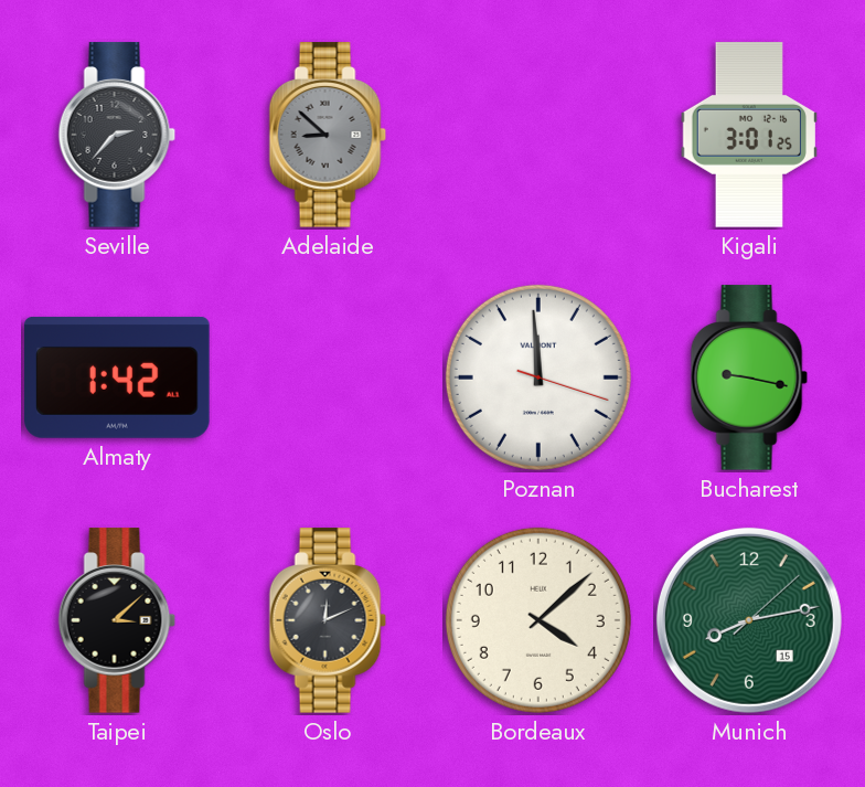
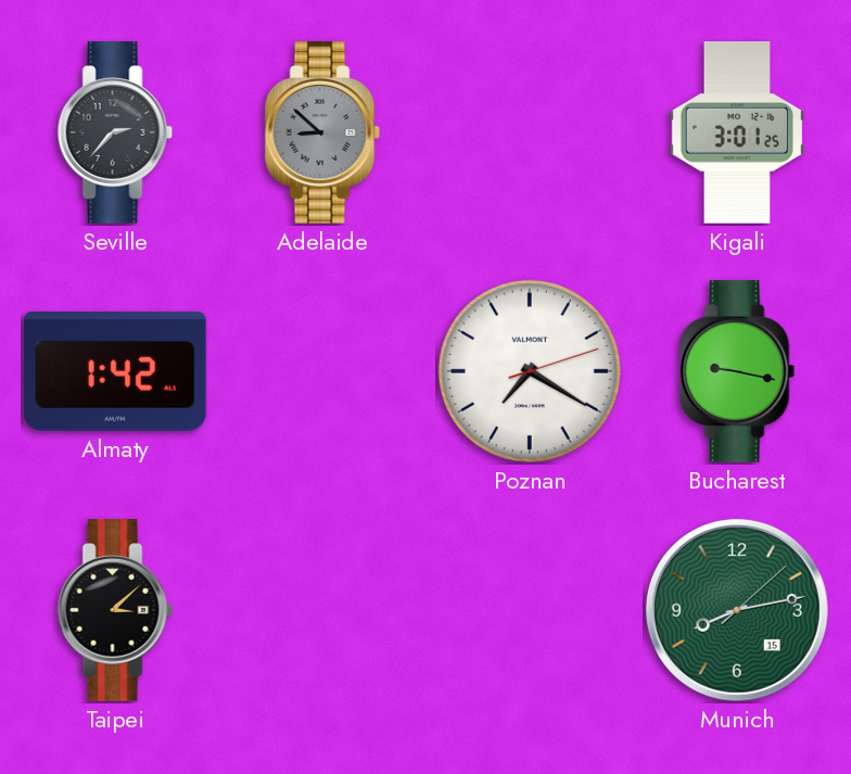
Poznan: 11:59 -> 7:20 (530, 371)
Oslo: 12:11 -> none (328, 620)
Bordeaux: 4:08 -> none (538, 620)
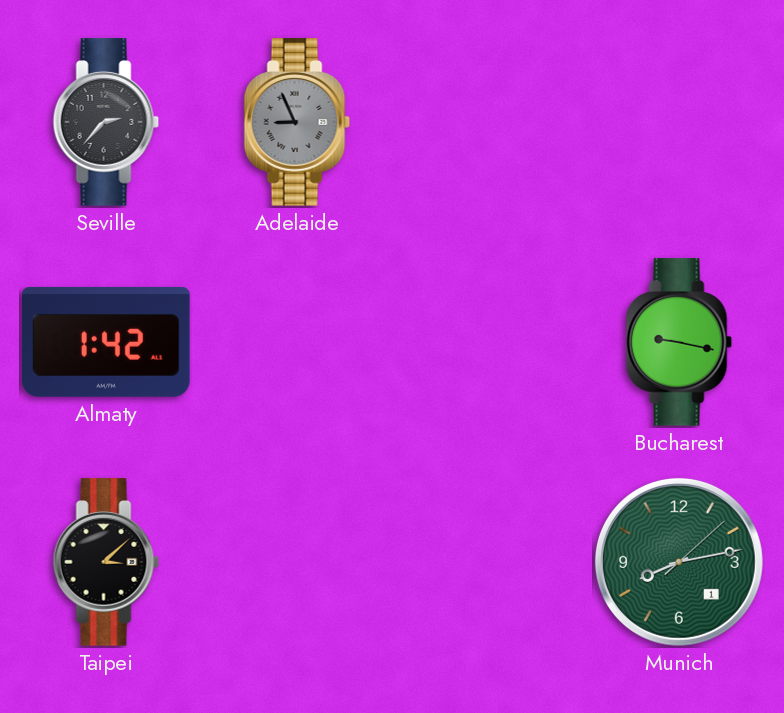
Adelaide: 8:52 -> 8:56 (297, 122)
Kigali: 3:01 -> none (736, 132)
Poznan: 7:20 -> none (530, 371)
Munich date: 15 -> 1 (679, 562)
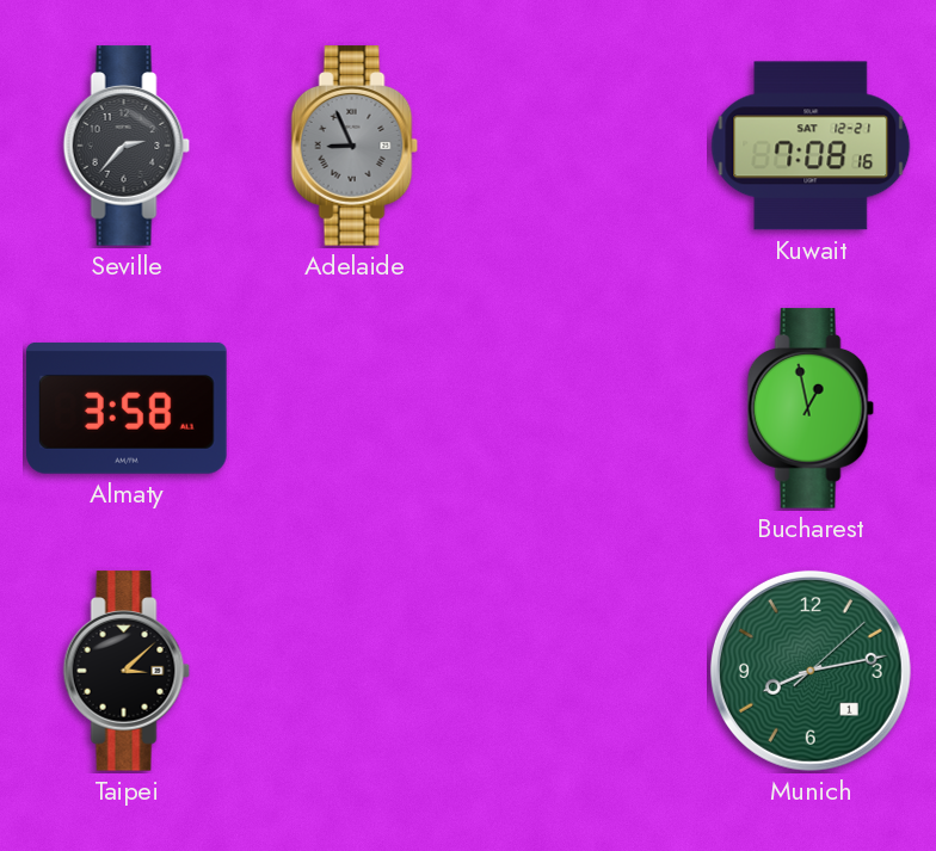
Kuwait: none -> 7:08 (811, 146)
Almaty: 1:42 -> 3:58 (127, 408)
Bucharest: 9:17 -> 12:58 (811, 408)
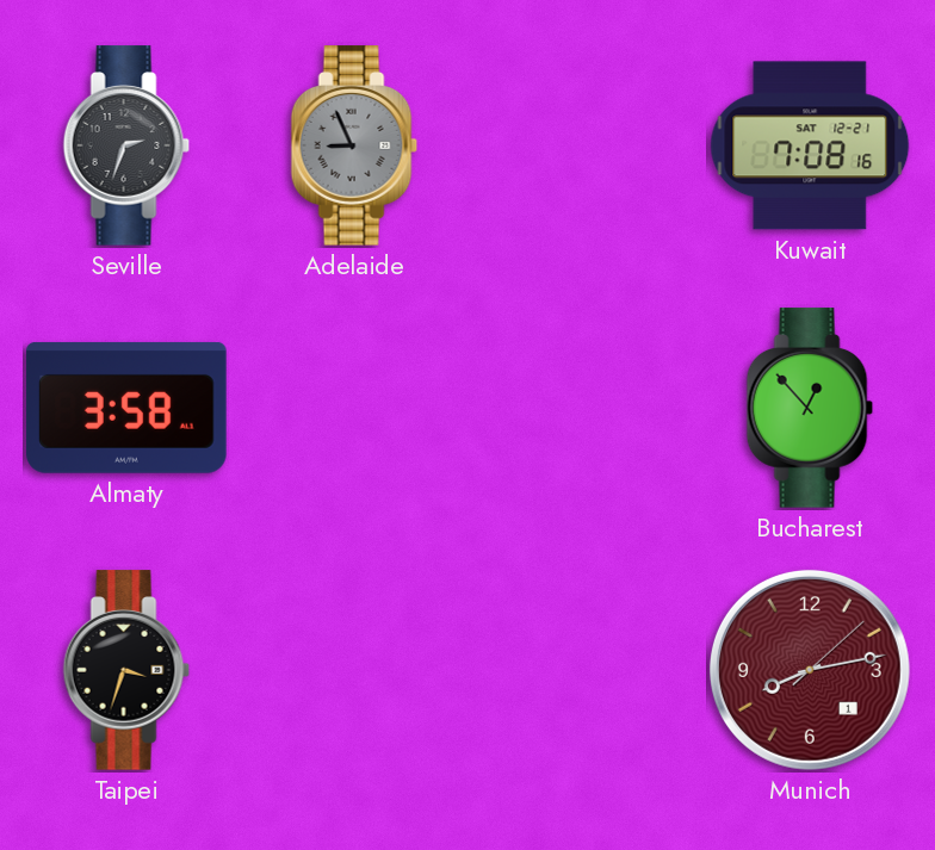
Seville: 2:37 -> 2:33 (126, 145)
Bucharest: 12:58 -> 12:53 (810, 408)
Taipei: 3:08 -> 3:33 (126, 670)
Munich dial: green -> burgundy (810, 670)
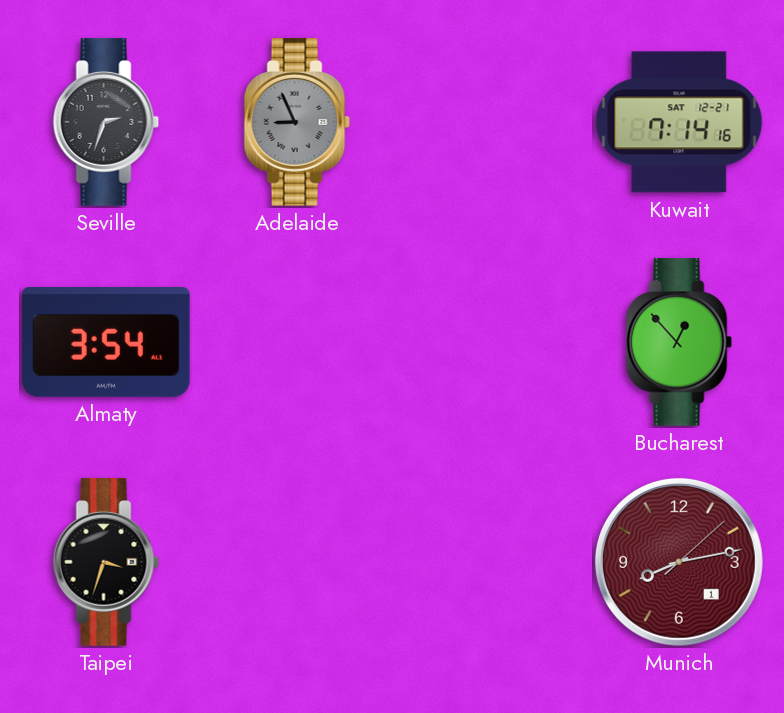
Kuwait: 7:08 -> 7:14 (679, 122)
Almaty: 3:58 -> 3:54 (106, 342)
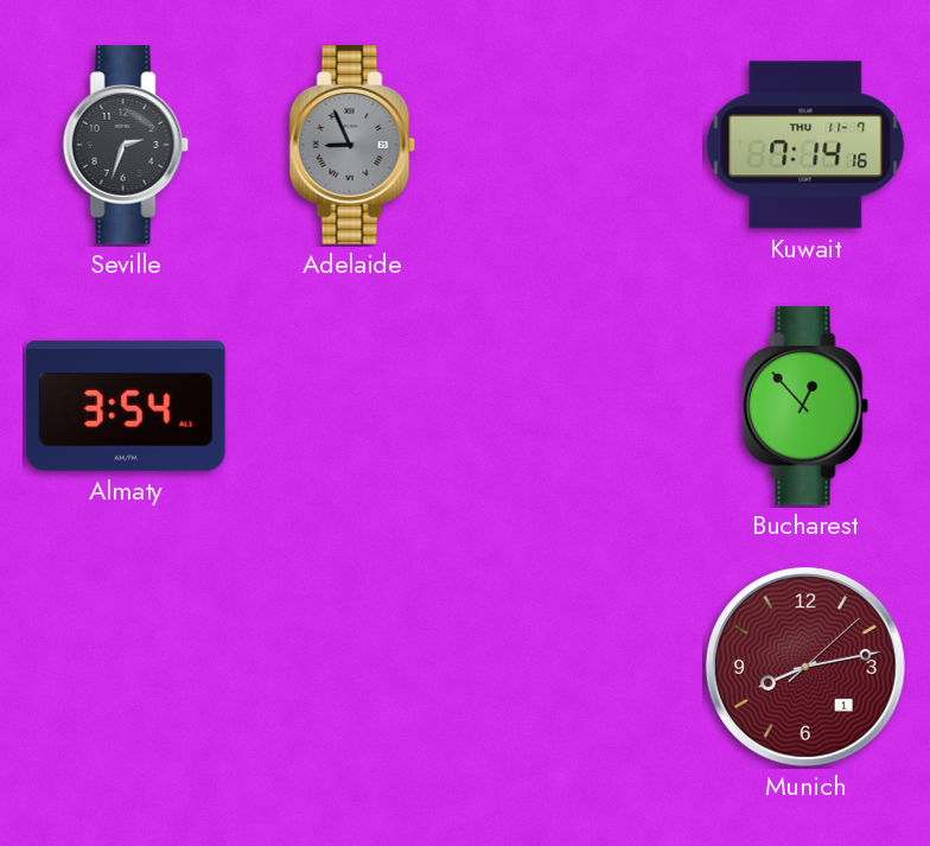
Kuwait date: SAT 12-21 -> THU 11-7 (805, 145)
Taipei: 3:33 -> none (106, 562)
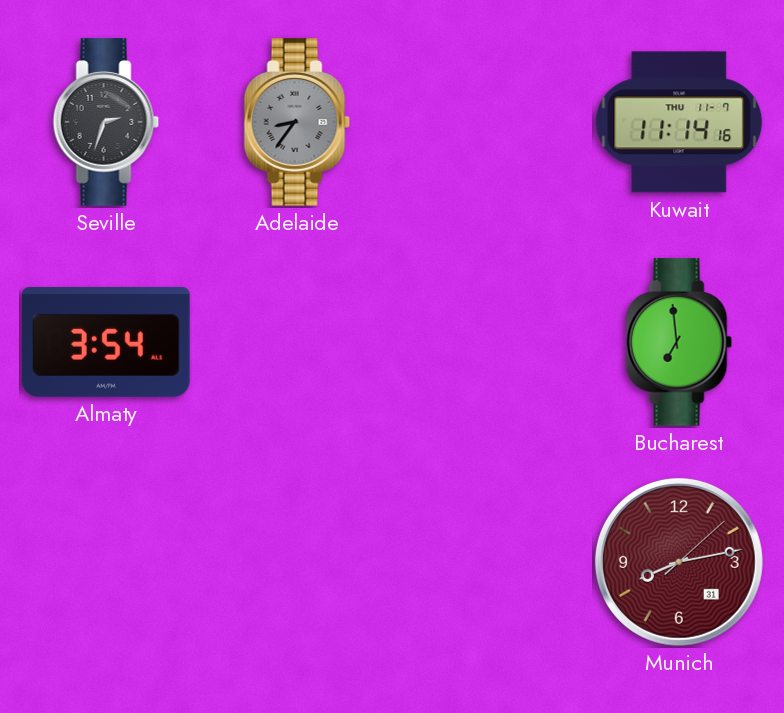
Adelaide: 8:56 -> 8:36 (297, 122)
Kuwait: 7:14 -> 11:14 (679, 122)
Bucharest: 12:53 -> 6:59 (679, 342)
Munich date: 1 -> 31 (679, 562)
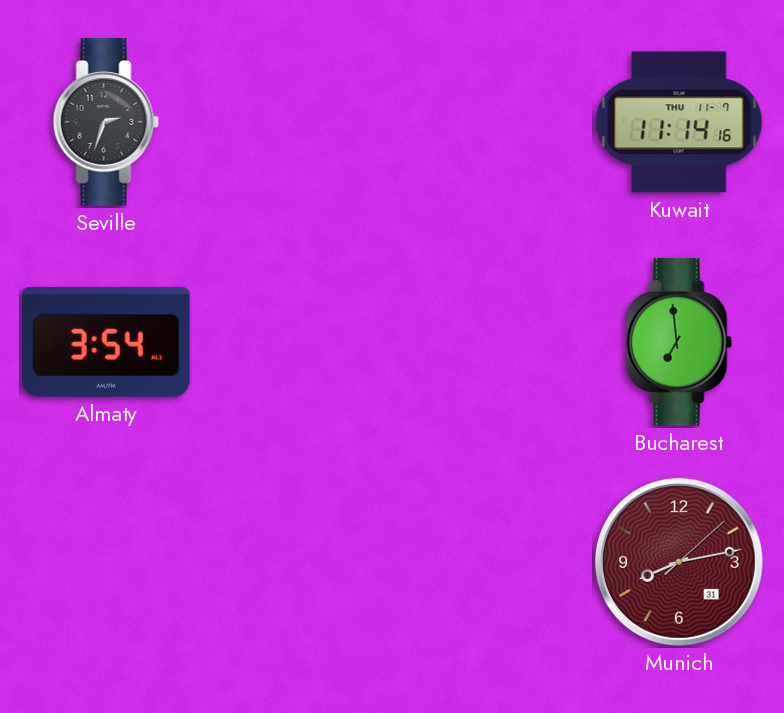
Adelaide: 8:36 -> none (297, 122)
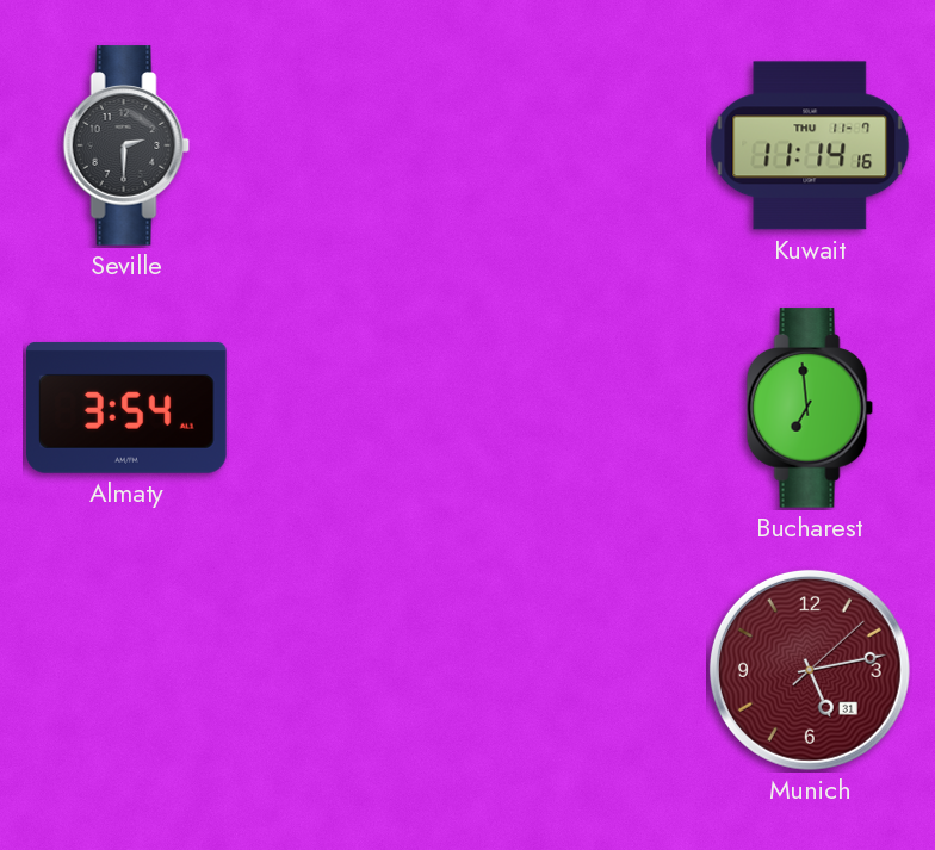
Seville: 2:33 -> 2:30 (126, 145)
Munich: 8:13 -> 5:13 (810, 670)
